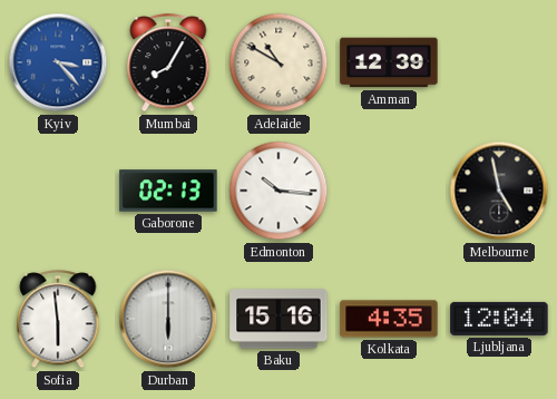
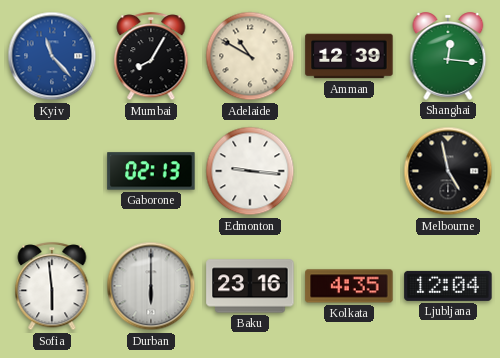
Kyiv: 3:23 -> 11:23 (52, 56)
Shanghai: none -> 12:16 (448, 56)
Edmonton: 10:16 -> 9:16 (250, 171)
Baku: 15:16 -> 23:16 (250, 286)
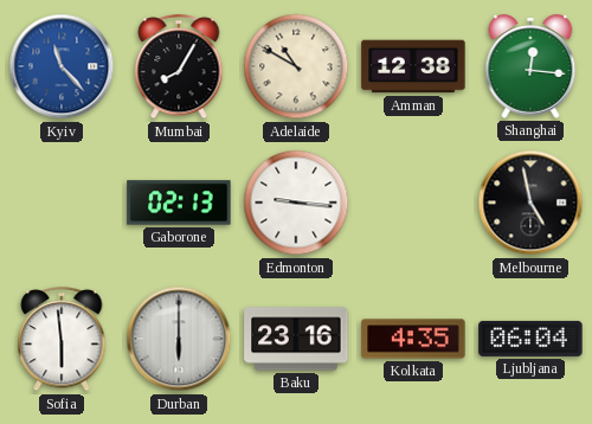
Amman: 12:39 -> 12:38 (413, 66)
Ljubljana: 12:04 -> 06:04 (530, 339)
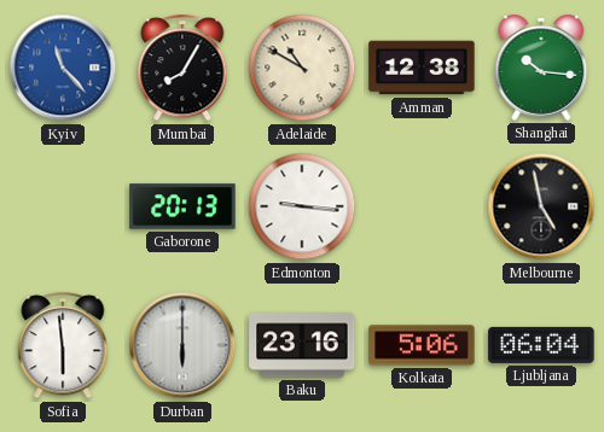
Shanghai: 12:16 -> 10:16 (541, 68)
Gaborone: 02:13 -> 20:13 (182, 206)
Kolkata: 4:35 -> 5:06 (422, 345)
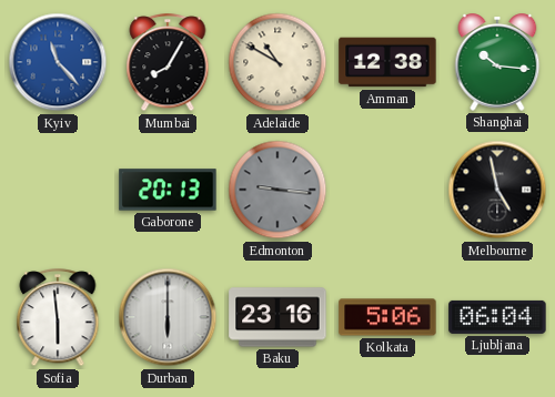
Edmonton dial: white -> grey (277, 190)
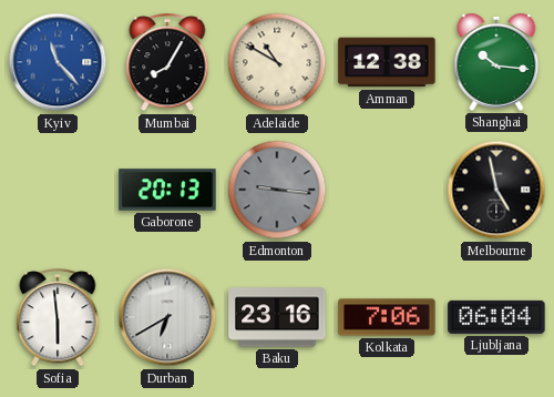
Durban: 6:00 -> 6:40 (167, 317)
Kolkata: 5:06 -> 7:06 (387, 317)
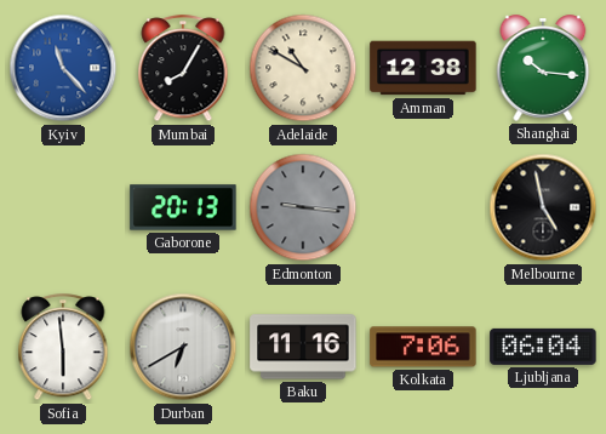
Baku: 23:16 -> 11:16 (303, 347)
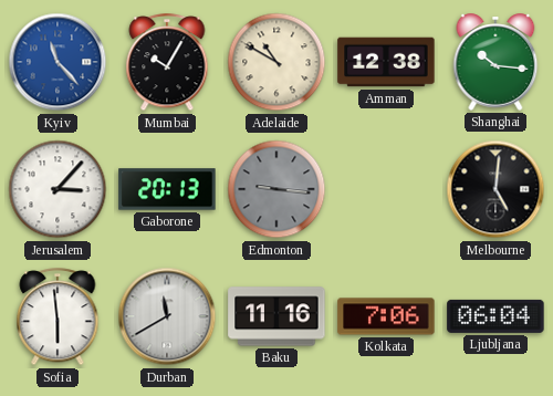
Mumbai: 8:05 -> 10:05 (167, 63)
Jerusalem: none -> 3:07 (58, 189)
Melbourne: 4:58 -> 5:01 (495, 189)
Durban: 6:40 -> 11:40 (167, 316)
